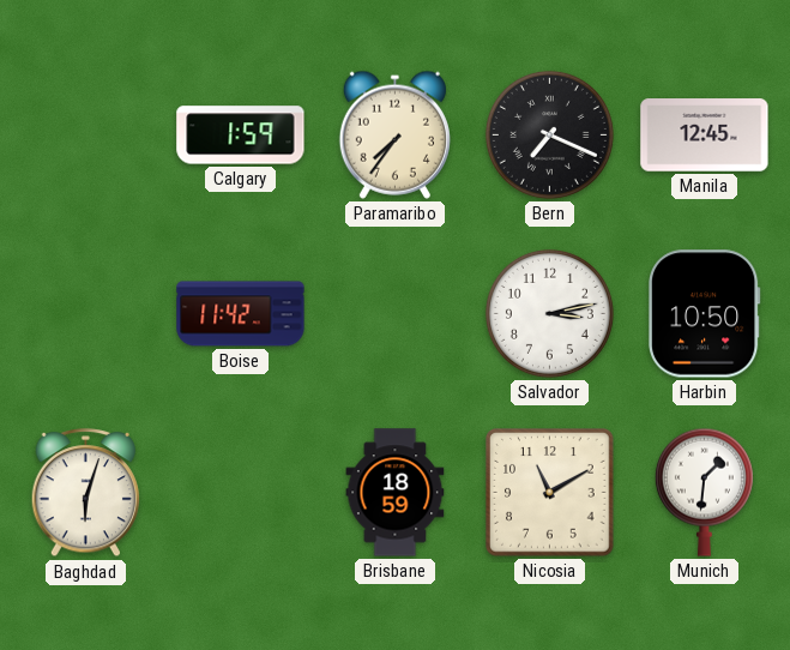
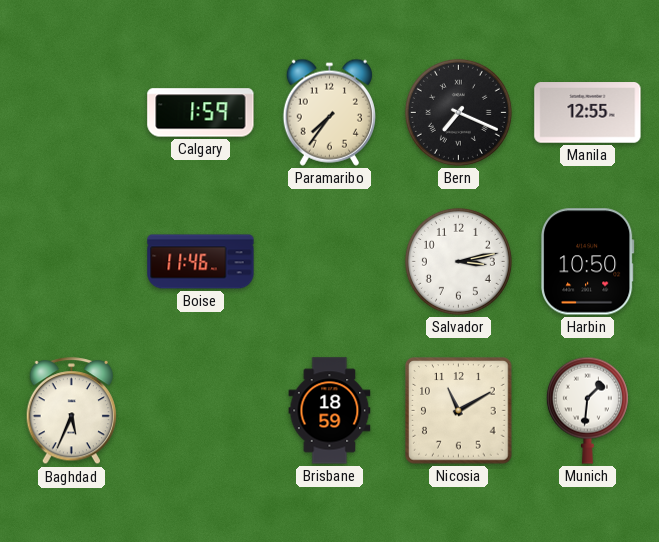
Manila: 12:45 -> 12:55 (588, 113)
Boise: 11:42 -> 11:46 (201, 262)
Baghdad: 6:03 -> 5:34 (72, 411)
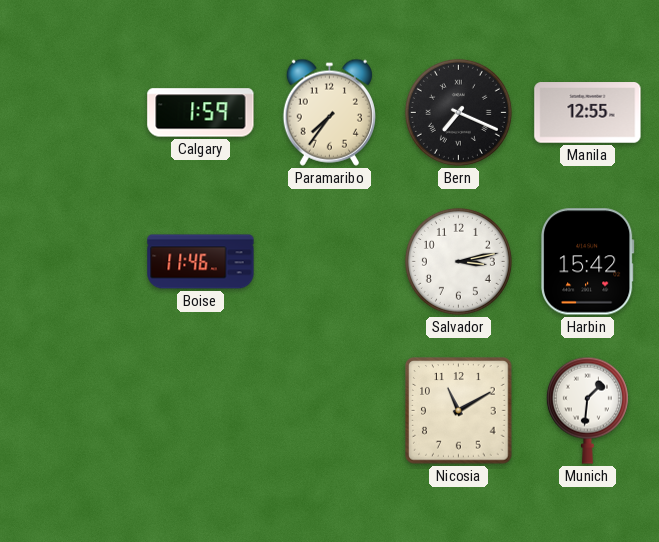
Harbin: 10:50 -> 15:42 (588, 262)
Baghdad: 5:34 -> none (72, 411)
Brisbane: 18:59 -> none (330, 411)
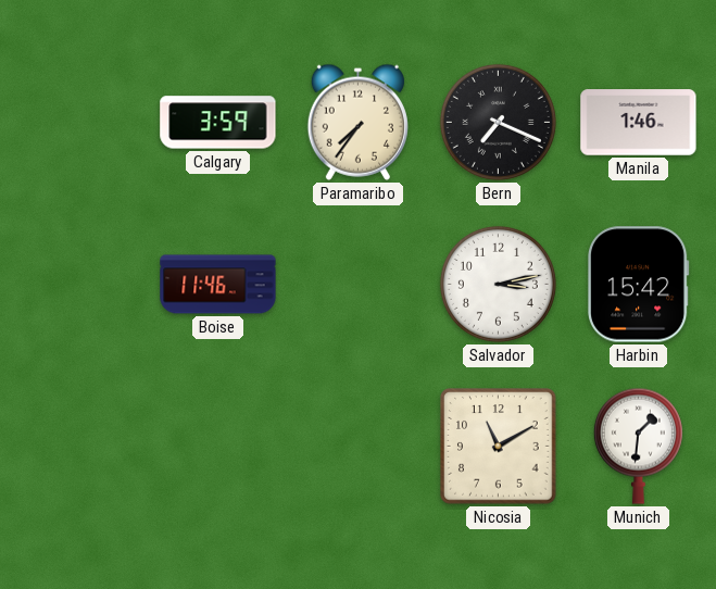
Calgary: 1:59 -> 3:59 (218, 123)
Manila: 12:55 -> 1:46 (639, 123)
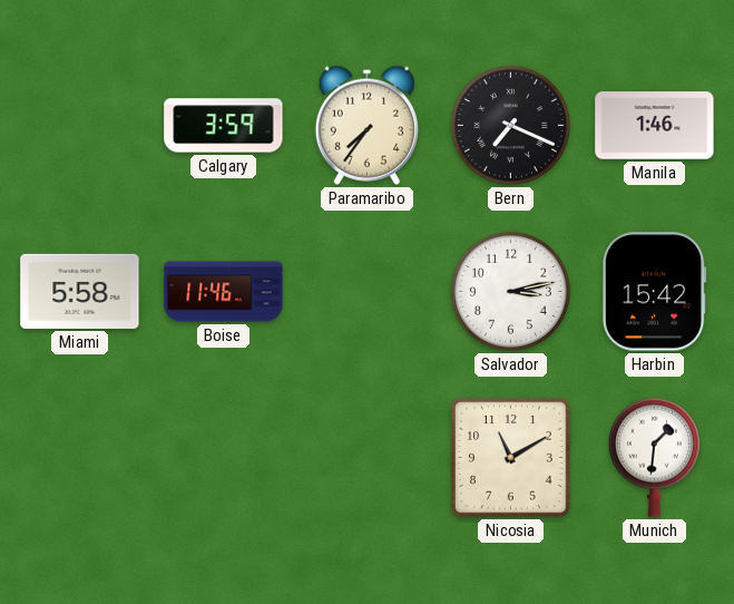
Miami: none -> 5:58 (80, 291)
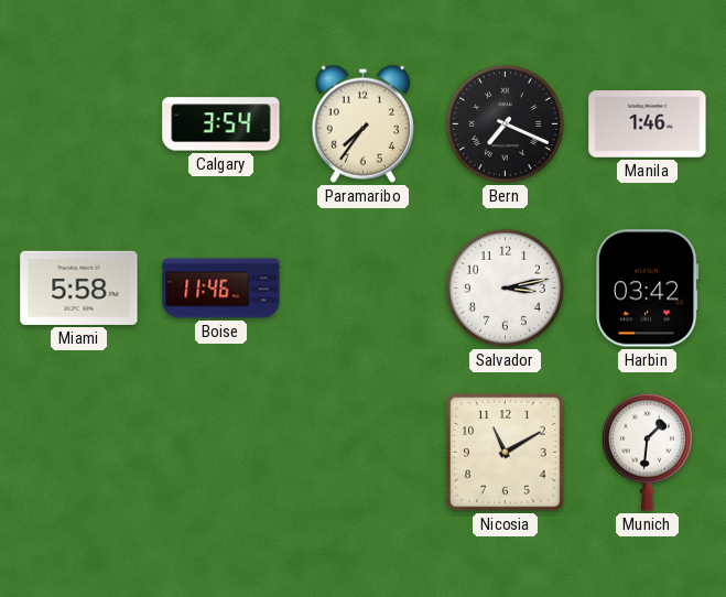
Calgary: 3:59 -> 3:54 (221, 124)
Harbin: 15:42 -> 03:42 (648, 289)
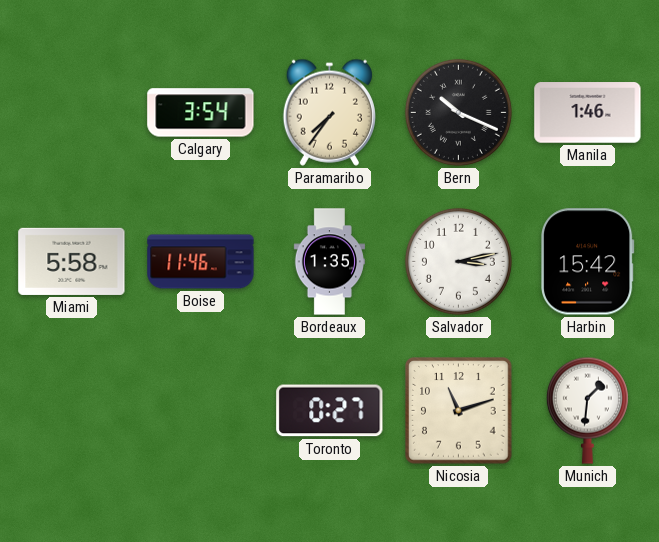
Bern: 7:19 -> 10:19 (458, 112)
Bordeaux: none -> 1:35 (329, 262)
Harbin: 03:42 -> 15:42 (588, 262)
Toronto: none -> 0:27 (330, 411)
Nicosia: 11:10 -> 11:12 (459, 411)
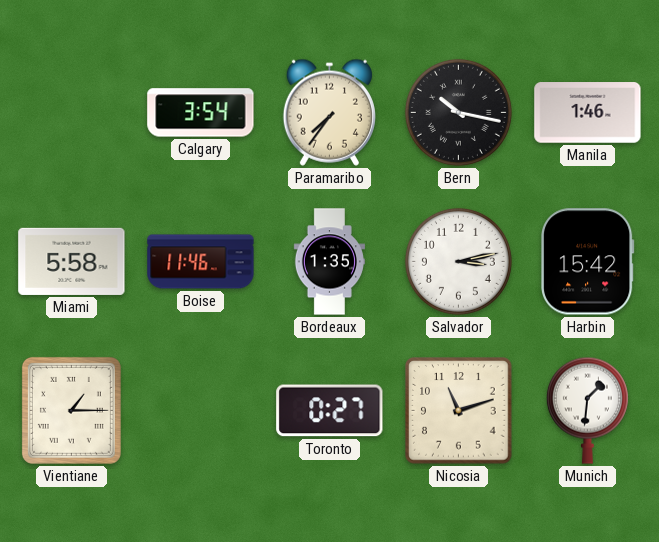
Bern: 10:19 -> 10:17 (458, 112)
Vientiane: none -> 1:15 (71, 410)
